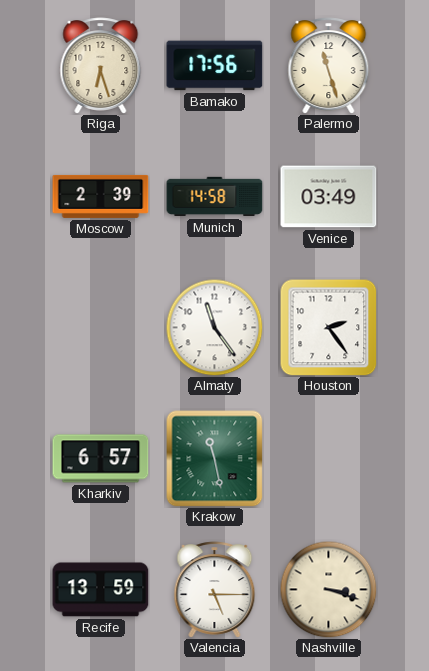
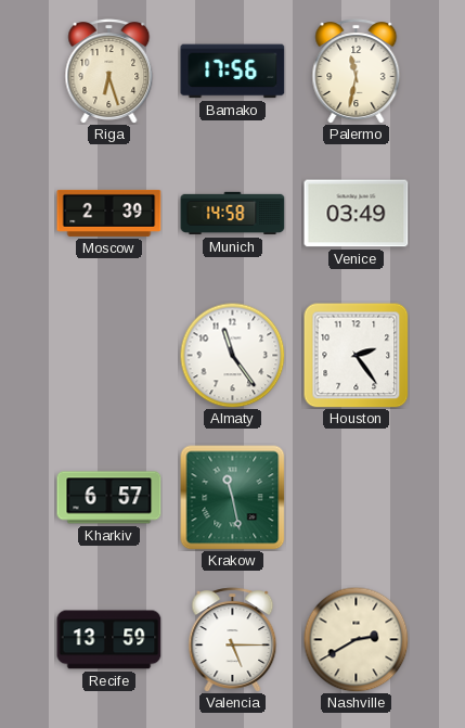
Palermo: 11:27 -> 11:32 (357, 72)
Nashville: 3:18 -> 2:40 (356, 639)
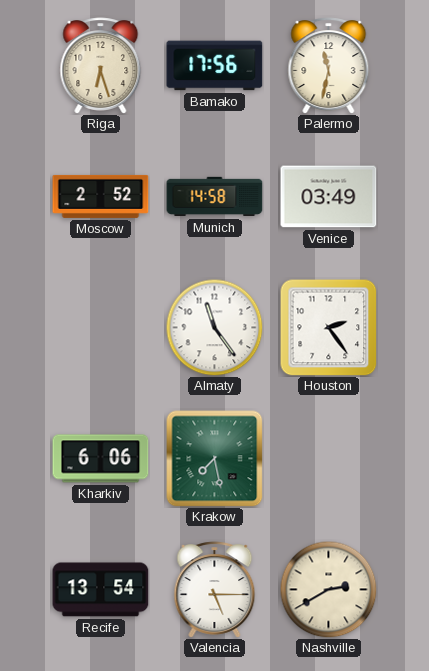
Moscow: 2:39 -> 2:52 (101, 196)
Kharkiv: 6:57 -> 6:06 (101, 459)
Krakow: 11:28 -> 7:28 (215, 459)
Recife: 13:59 -> 13:54 (101, 590)
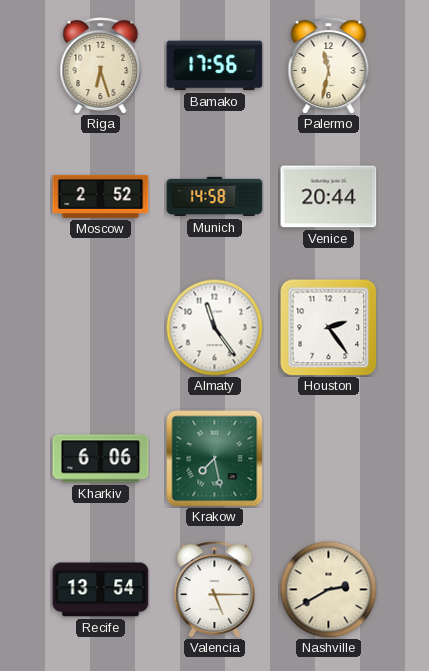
Venice: 03:49 -> 20:44 (329, 197)
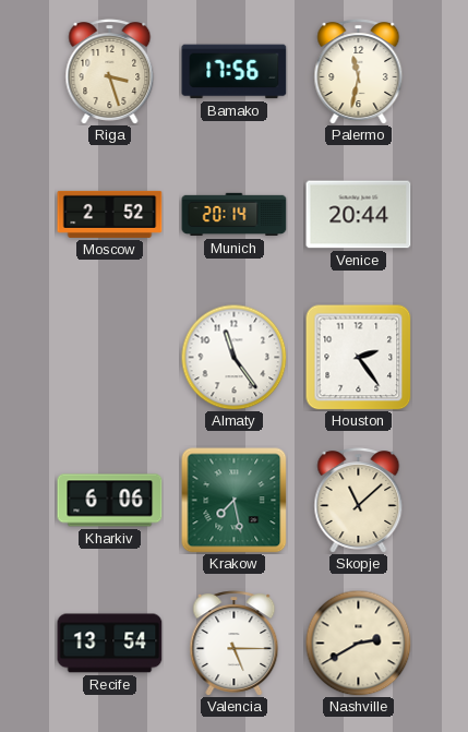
Riga: 6:27 -> 3:27 (110, 72)
Munich: 14:58 -> 20:14 (235, 215)
Skopje: none -> 11:08 (359, 501)
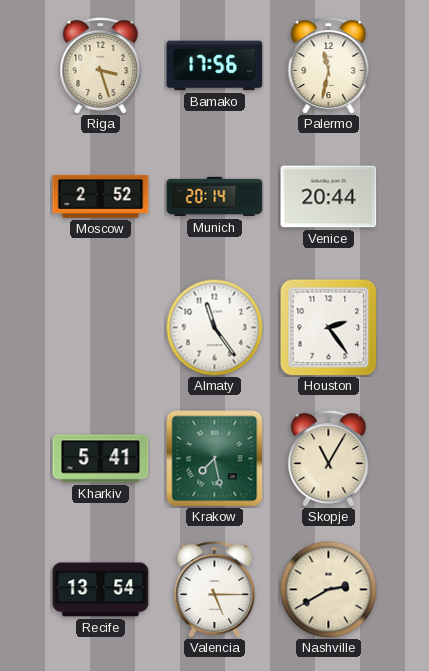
Kharkiv: 6:06 -> 5:41 (101, 459)
Skopje: 11:08 -> 11:05 (329, 459)
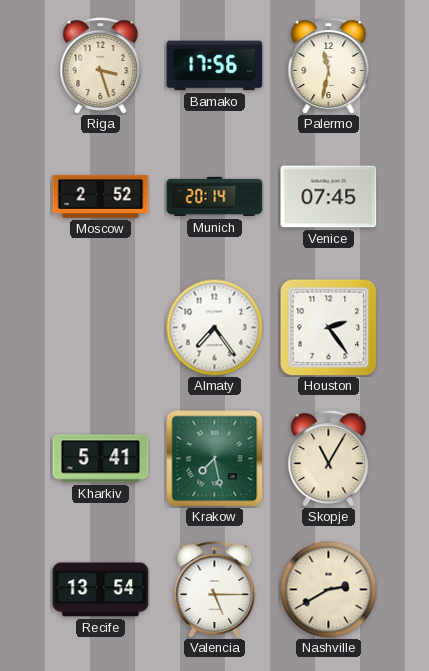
Venice: 20:44 -> 07:45 (329, 197)
Almaty: 11:24 -> 7:24 (214, 327)
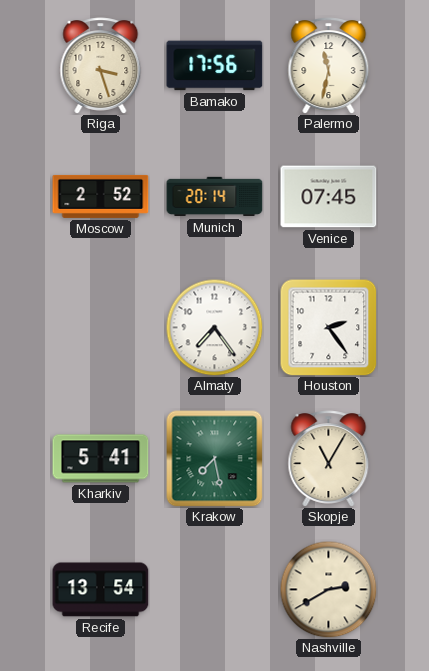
Valencia: 5:15 -> none (215, 590)
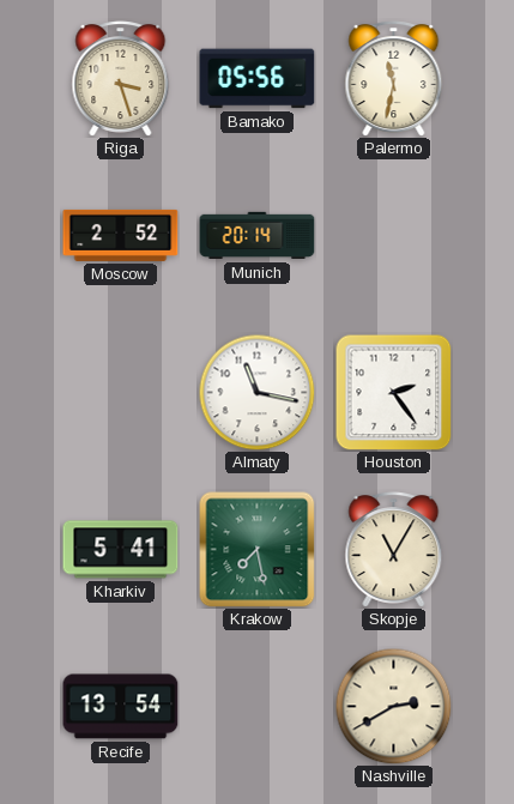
Bamako: 17:56 -> 05:56 (258, 79)
Venice: 07:45 -> none (329, 197)
Almaty: 7:24 -> 11:17 (256, 392)
